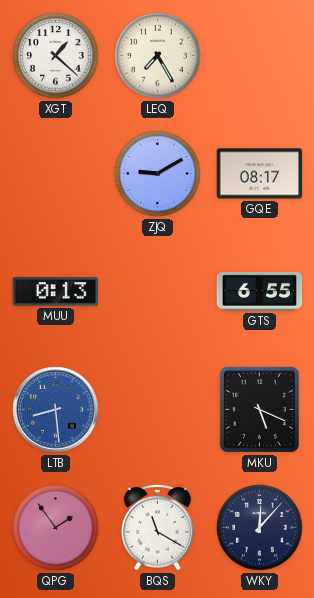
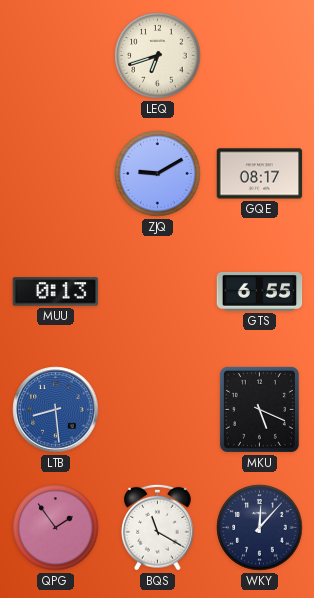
XGT: 1:22 -> none (56, 56)
LEQ: 7:25 -> 6:42 (158, 56)
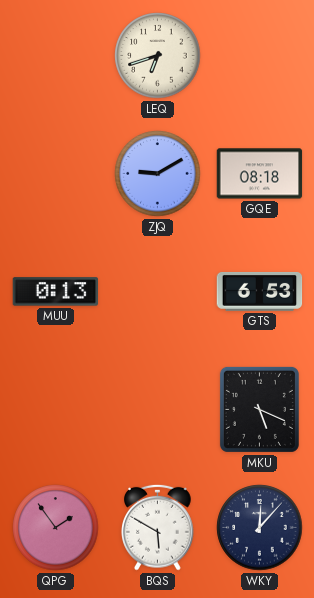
GQE: 08:17 -> 08:18 (260, 174)
GTS: 6:55 -> 6:53 (260, 292)
LTB: 8:29 -> none (56, 410)
BQS: 11:20 -> 5:50 (158, 527)
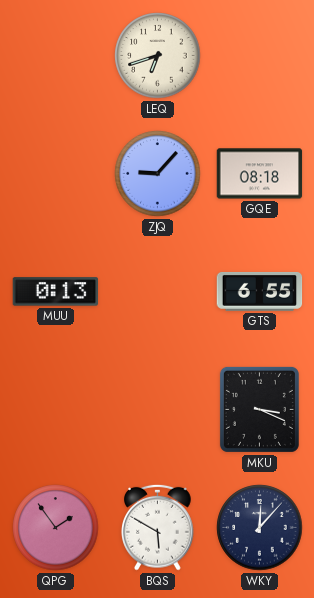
ZJQ: 9:10 -> 9:07 (158, 174)
GTS: 6:53 -> 6:55 (260, 292)
MKU: 5:19 -> 3:19 (259, 409)
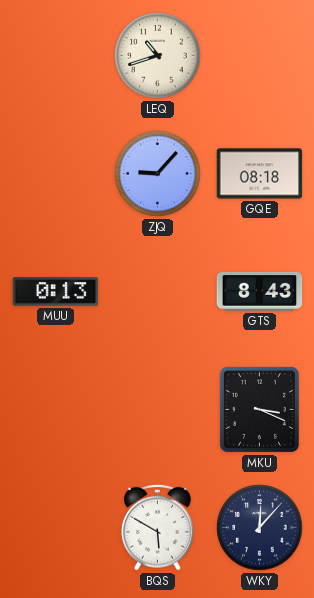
LEQ: 6:42 -> 10:42 (158, 56)
GTS: 6:55 -> 8:43 (260, 292)
QPG: 1:54 -> none (56, 528)
